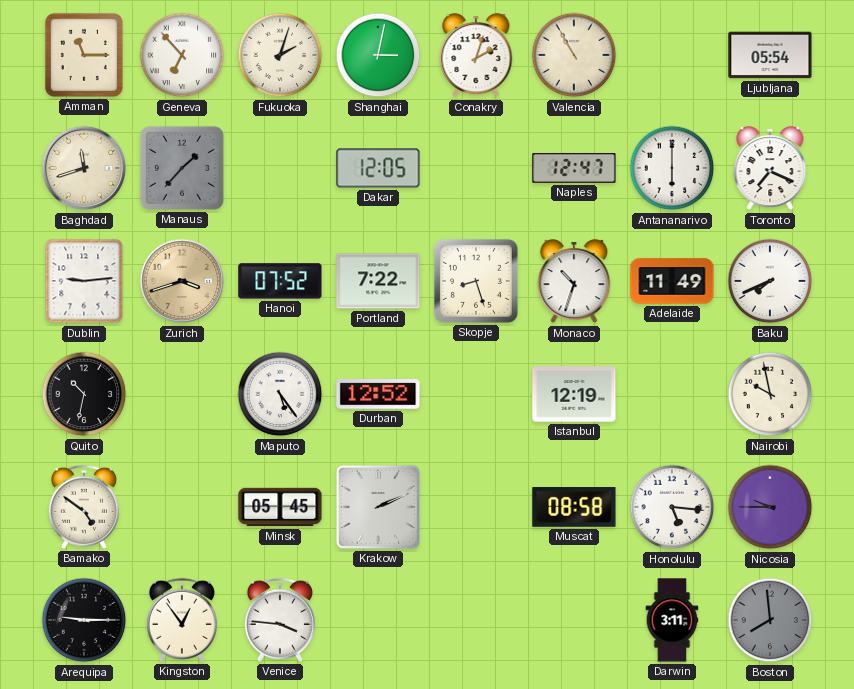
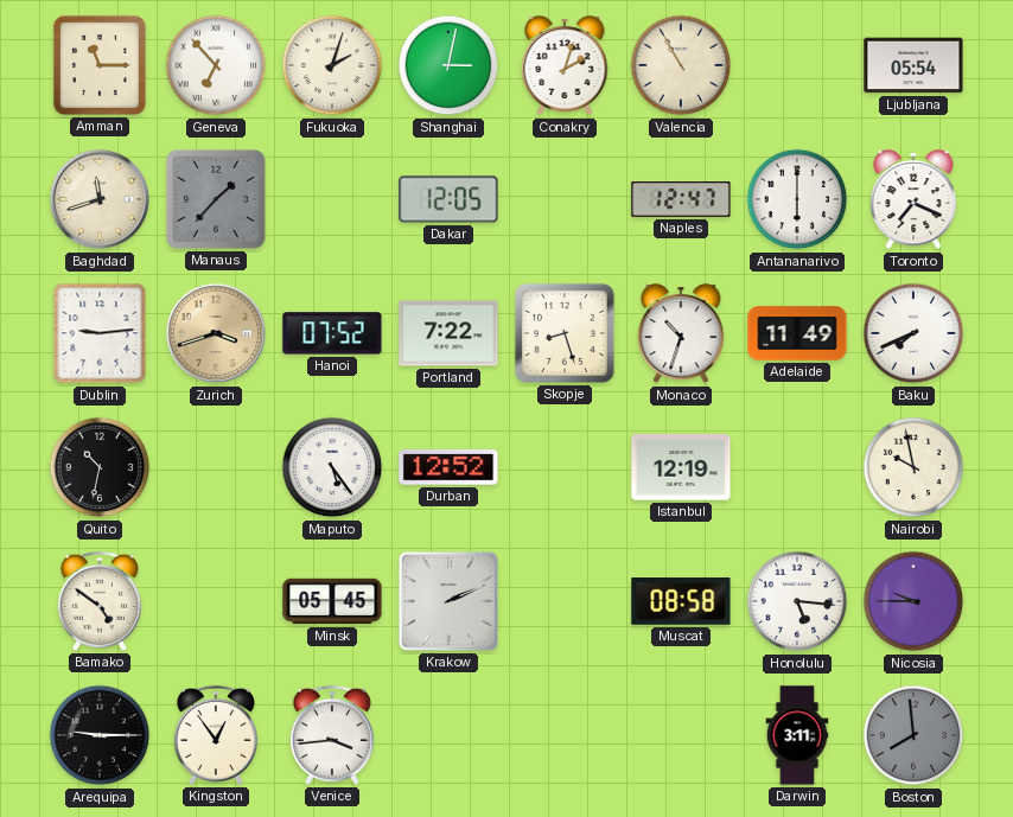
Venice: 3:46 -> 3:44 (332, 735)
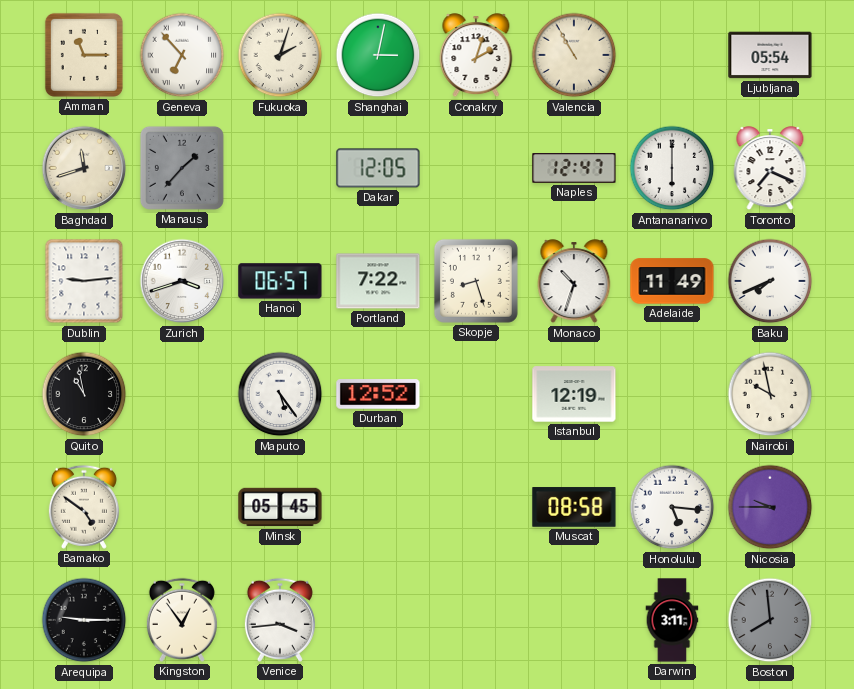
Zurich dial: champagne -> white (182, 281)
Hanoi: 07:52 -> 06:57 (280, 281)
Quito: 10:32 -> 10:58 (84, 394)
Krakow: 2:11 -> none (448, 601)
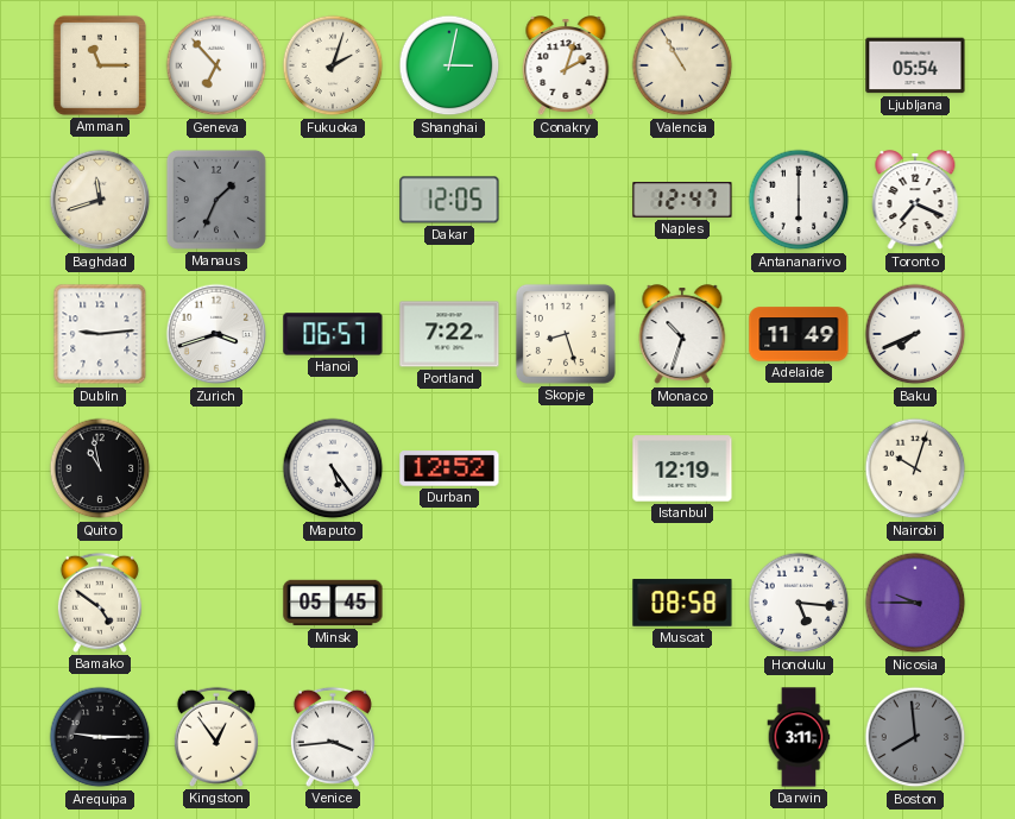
Manaus: 1:37 -> 1:34 (216, 200)
Nairobi: 9:58 -> 10:03 (915, 468)
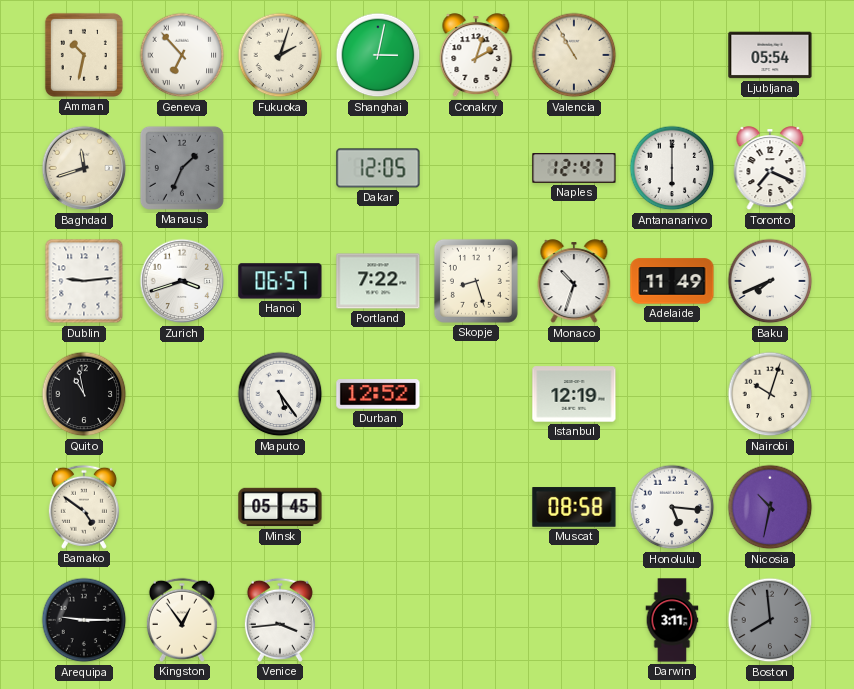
Amman: 11:15 -> 10:32 (84, 55)
Nicosia: 9:45 -> 10:32 (770, 507)
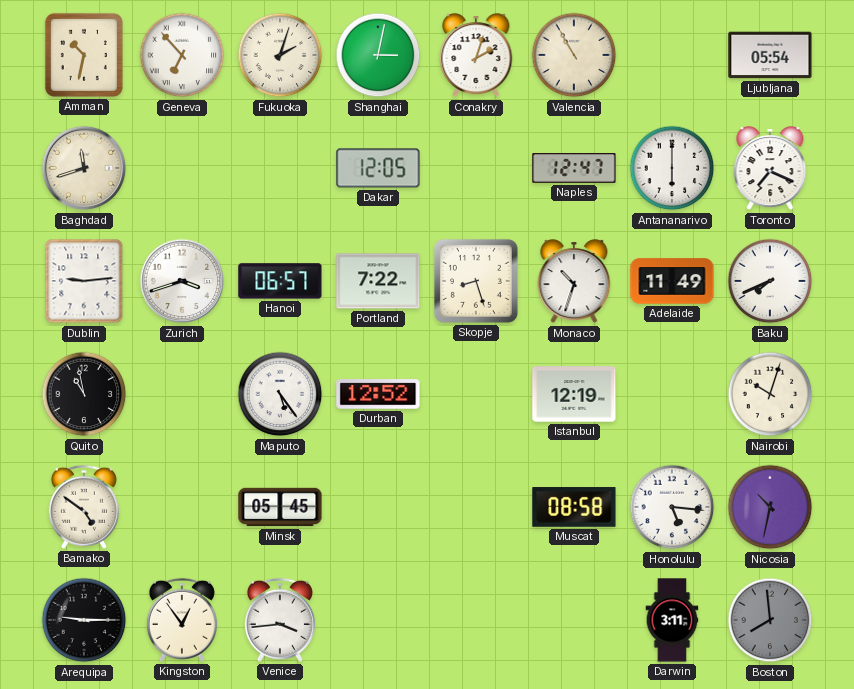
Manaus: 1:34 -> none (182, 168)
